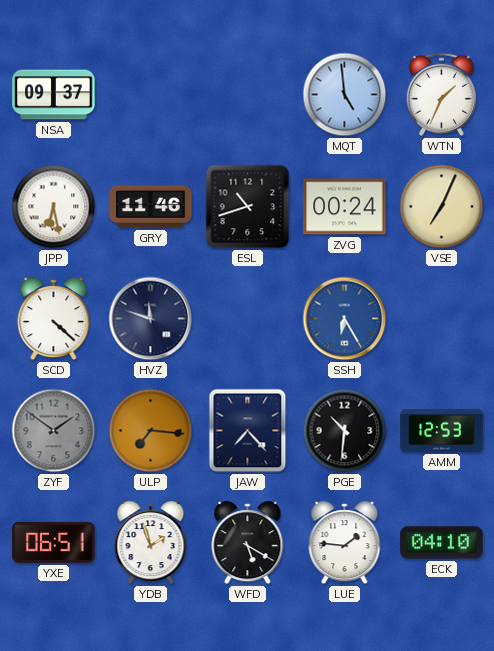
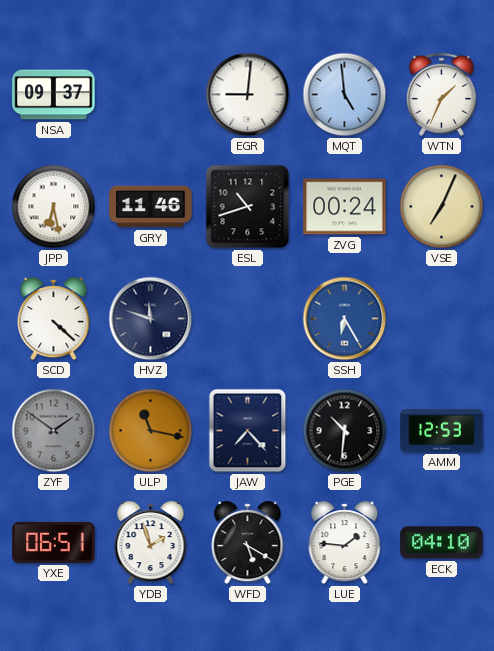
EGR: none -> 9:01 (248, 95)
ULP: 7:16 -> 11:17 (151, 431)
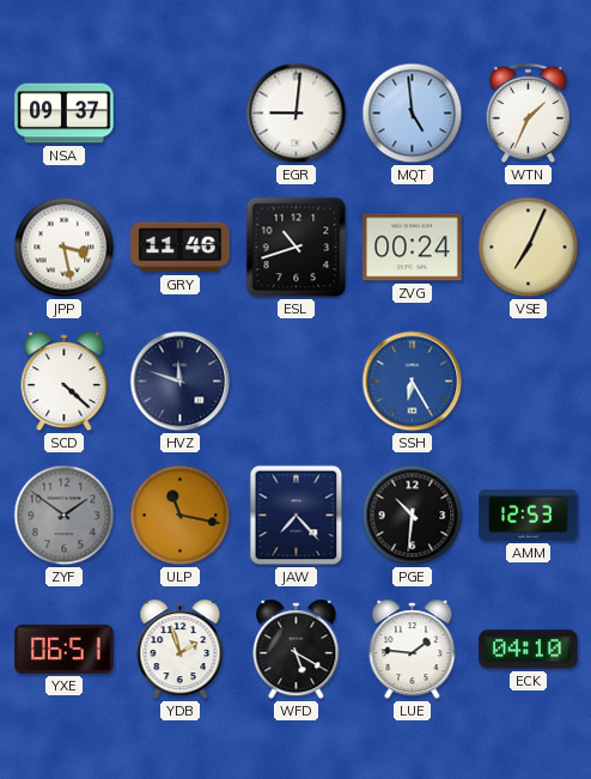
JPP: 6:28 -> 3:28 (65, 248)
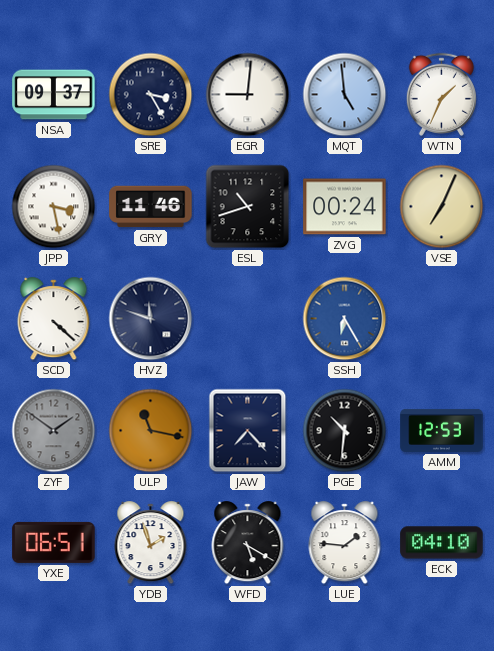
SRE: none -> 3:25 (151, 95)
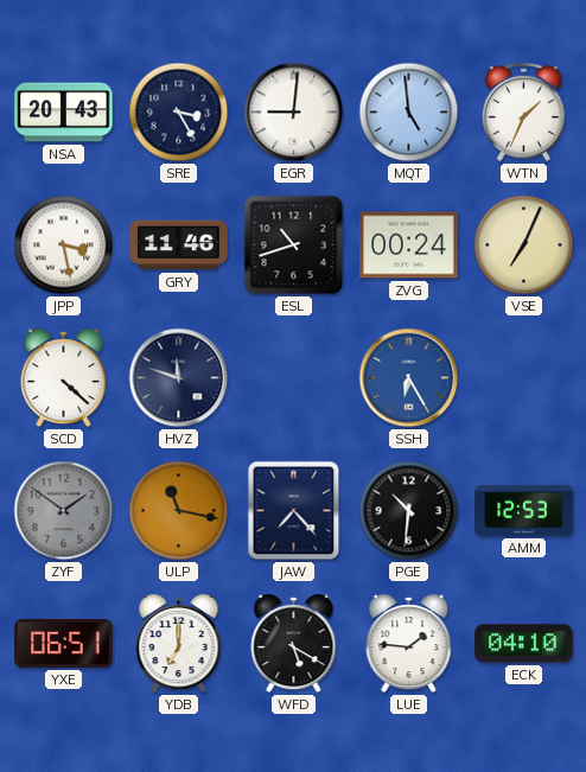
NSA: 09:37 -> 20:43 (64, 113)
YDB: 1:57 -> 7:00 (179, 644)
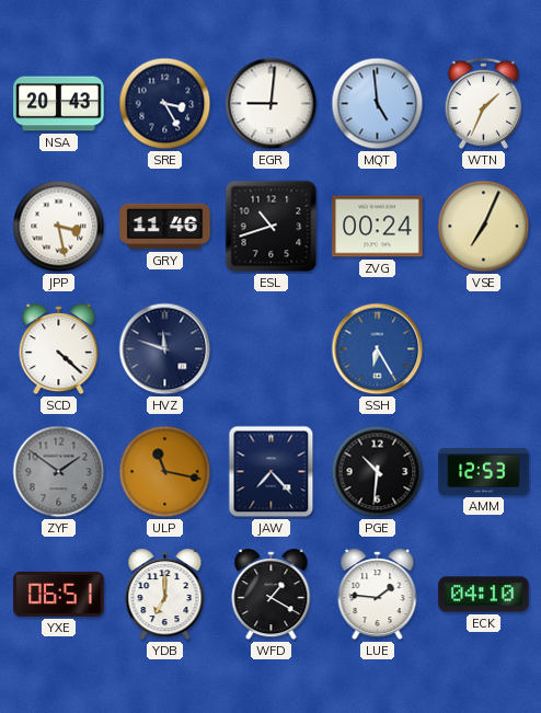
WFD: 5:20 -> 1:20 (272, 595)
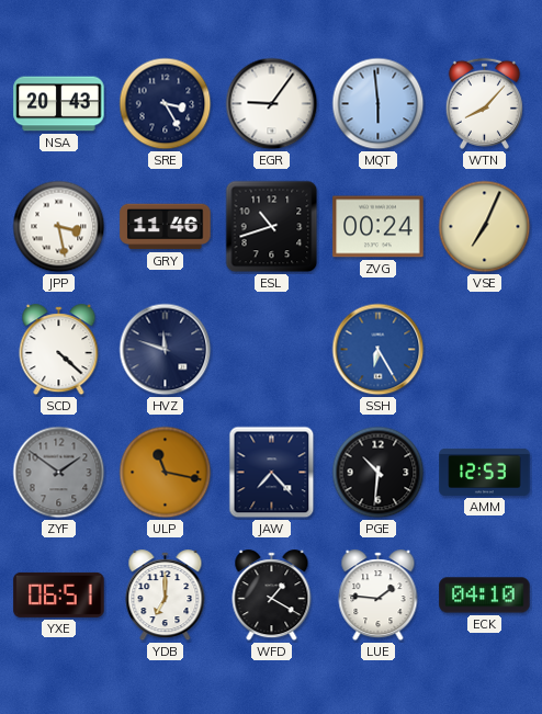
EGR: 9:01 -> 9:06 (272, 104)
MQT: 4:59 -> 5:59 (379, 104)
WTN: 1:34 -> 8:07 (484, 103)
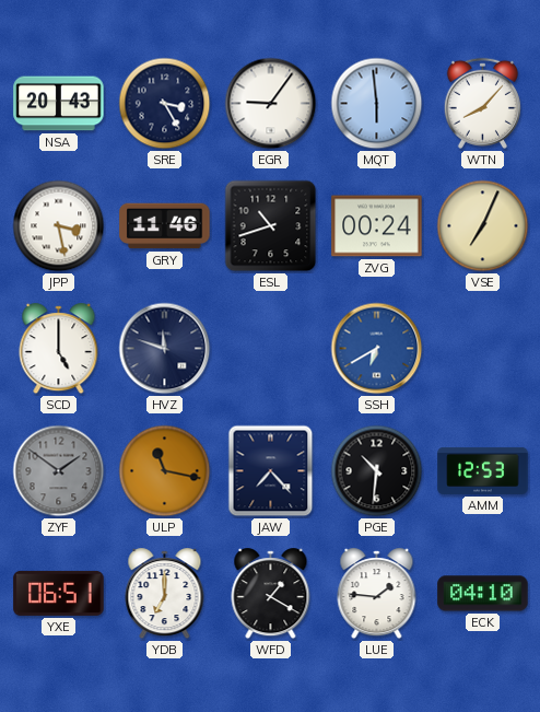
SCD: 4:22 -> 5:00 (59, 349)
SSH: 6:25 -> 6:40 (377, 349)
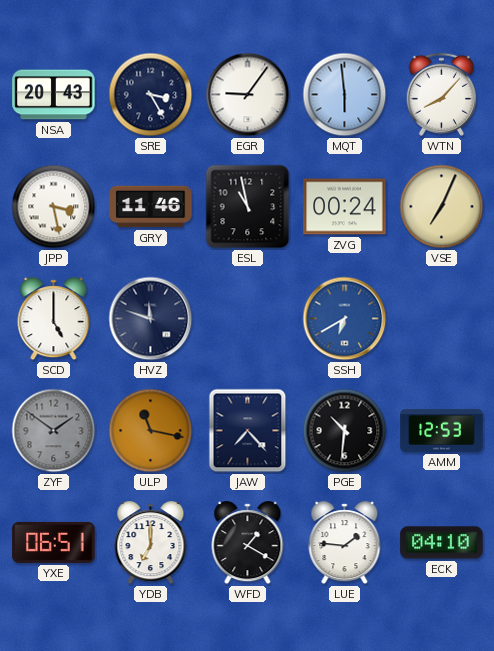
ESL: 10:42 -> 10:58 (248, 207)
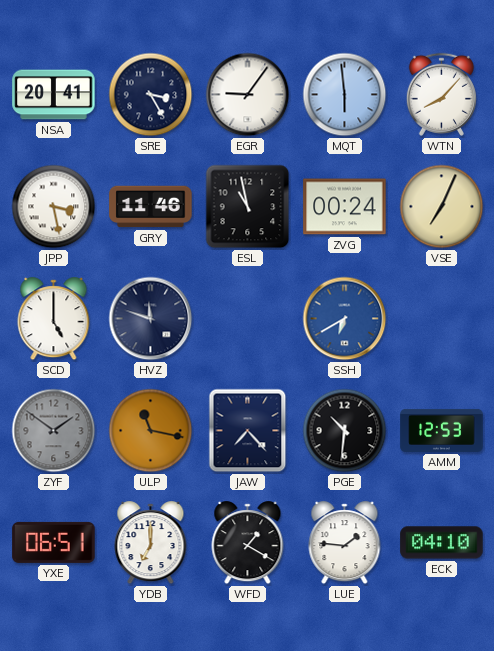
NSA: 20:43 -> 20:41 (54, 95)
